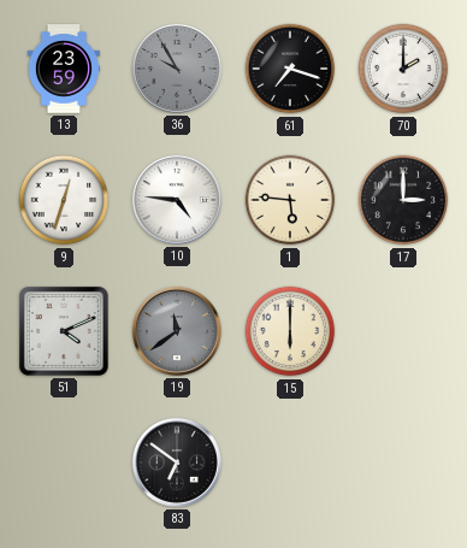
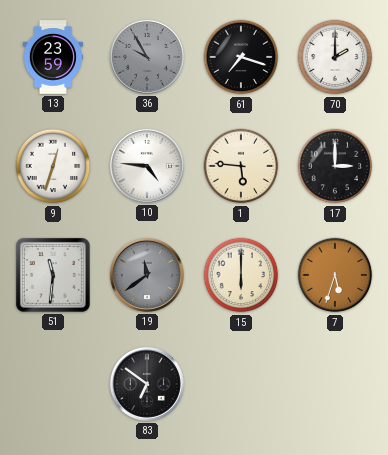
51: 4:11 -> 11:31 (53, 275)
7: none -> 5:33 (335, 275)
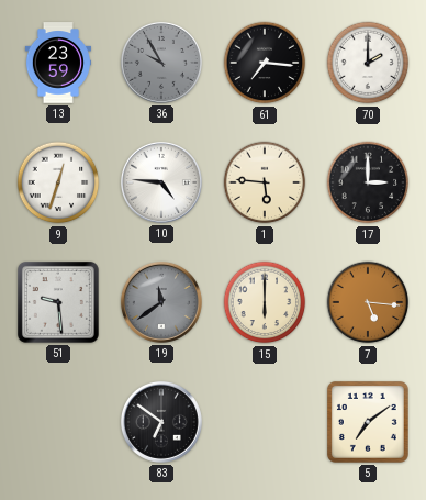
61: 7:18 -> 7:16 (265, 63)
51: 11:31 -> 9:29 (58, 302)
7: 5:33 -> 5:16 (368, 302)
5: none -> 7:09 (368, 422)
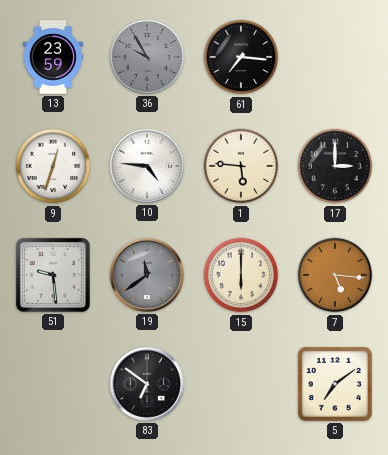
70: 2:00 -> none (368, 63)
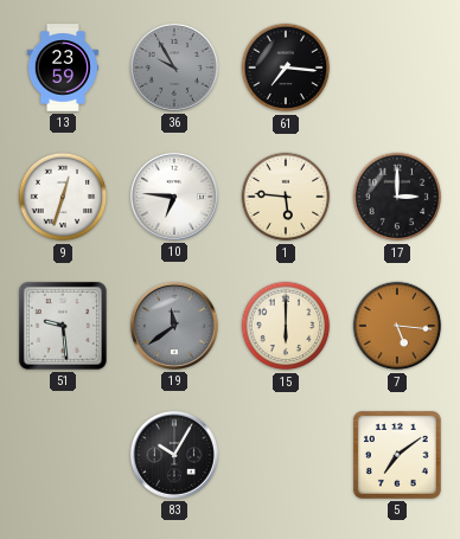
10: 4:46 -> 6:46 (174, 197)
83: 6:51 -> 10:05 (174, 455)
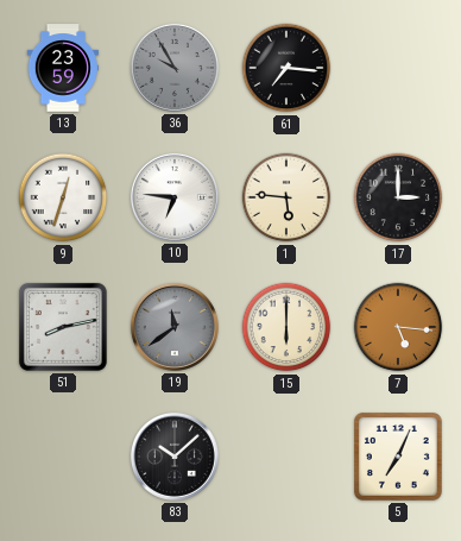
51: 9:29 -> 8:13 (63, 327)
83: 10:05 -> 10:08 (175, 457)
5: 7:09 -> 7:04 (398, 457)
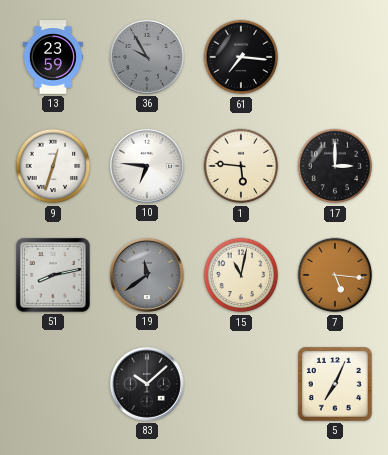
15: 6:00 -> 11:02 (241, 275)
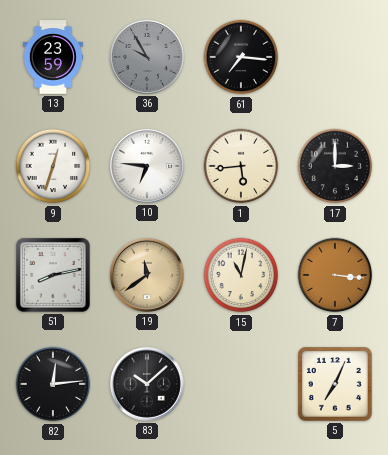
1: 5:46 -> 5:44 (241, 166)
19 dial: grey -> champagne (147, 275)
7: 5:16 -> 3:16 (335, 275)
82: none -> 12:14 (53, 384)
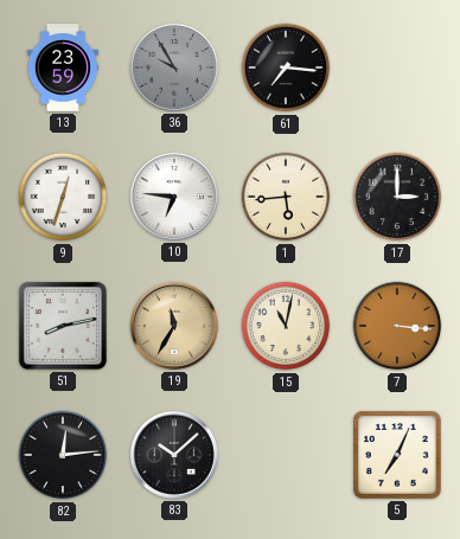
19: 11:39 -> 11:35 (174, 326)
